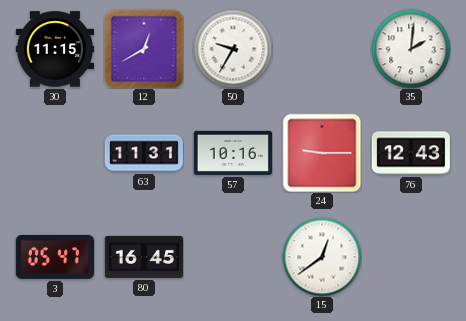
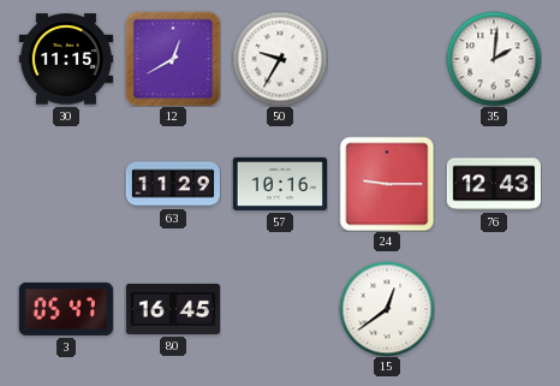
63: 11:31 -> 11:29 (172, 184)
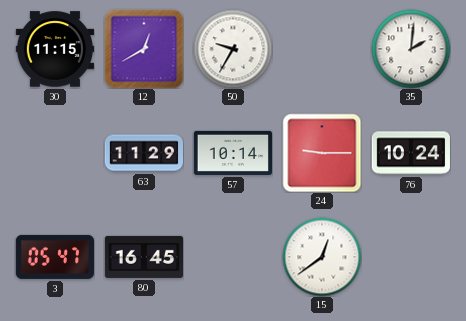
57: 10:16 -> 10:14 (232, 153)
76: 12:43 -> 10:24 (411, 153)
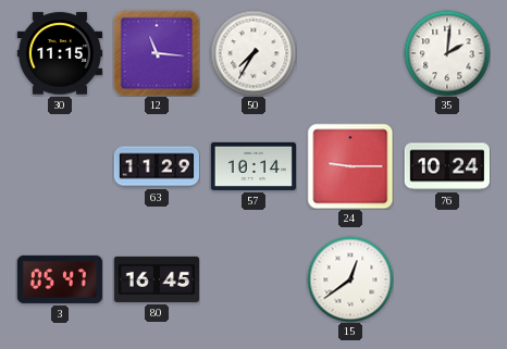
12: 12:40 -> 11:16 (157, 53)
50: 9:35 -> 7:35 (253, 53)
